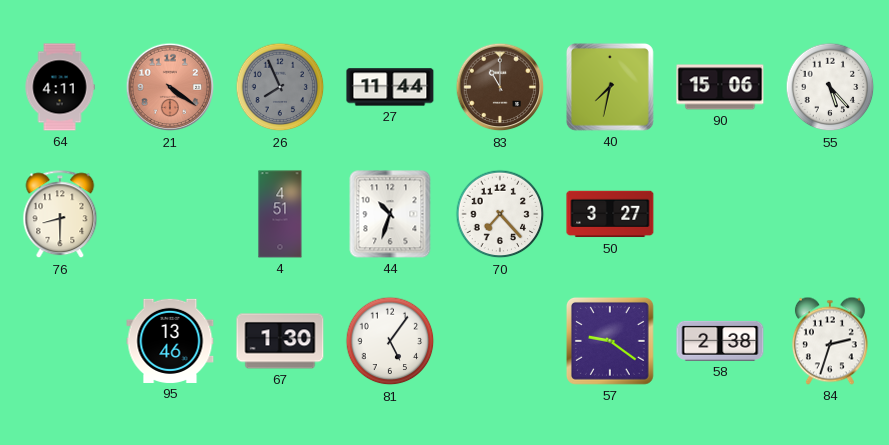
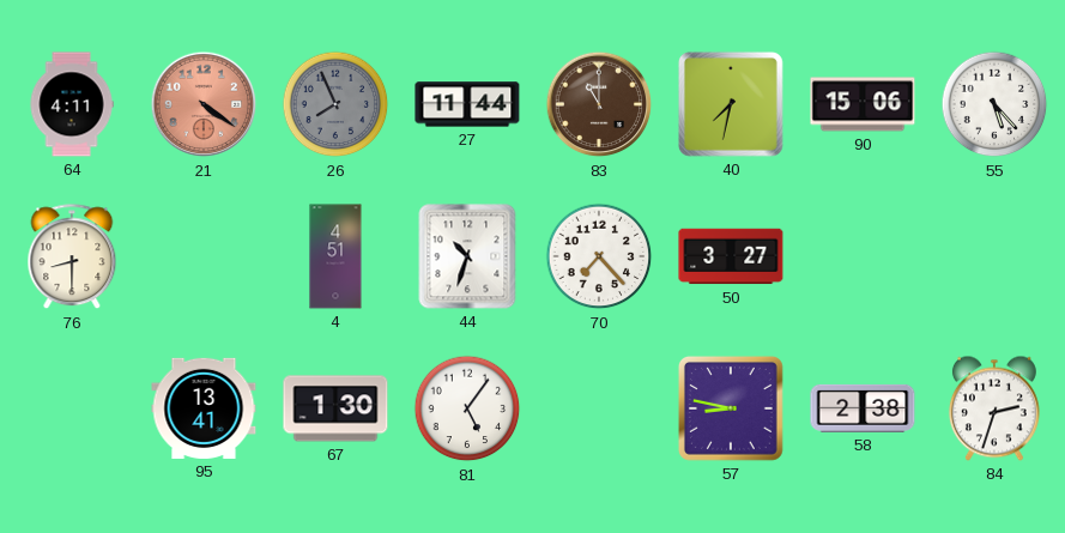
95: 13:46 -> 13:41 (204, 408)
57: 9:21 -> 8:47 (731, 408)
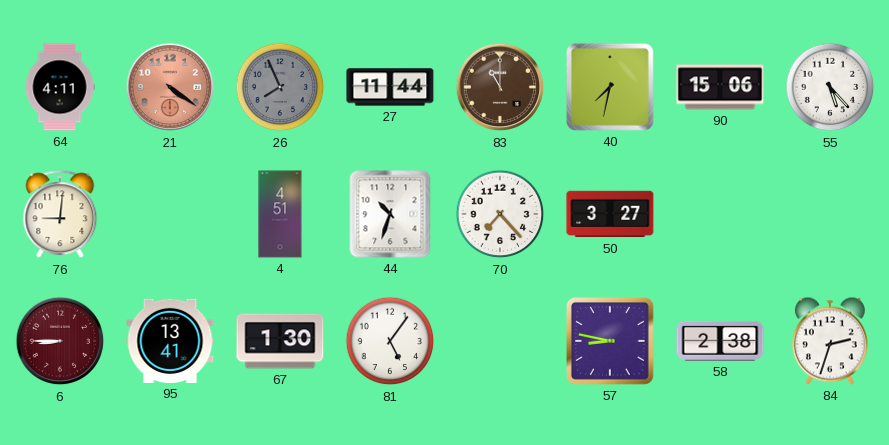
76: 8:30 -> 9:01 (60, 215)
6: none -> 8:45 (60, 341)
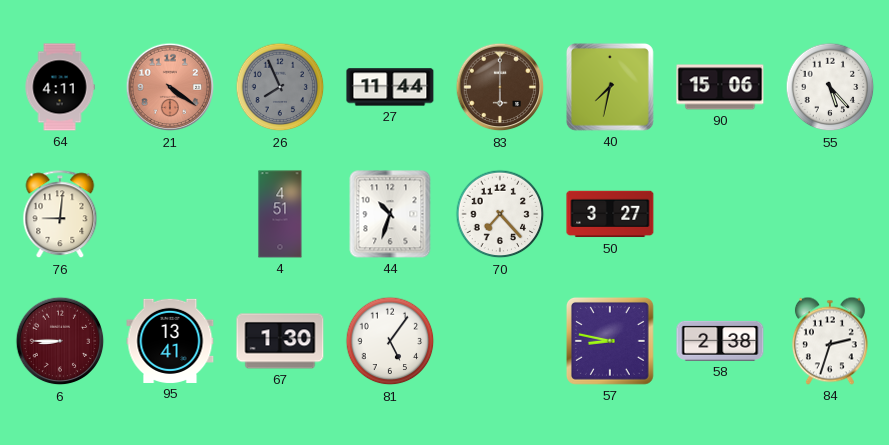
83: 11:00 -> 6:00 (500, 87)
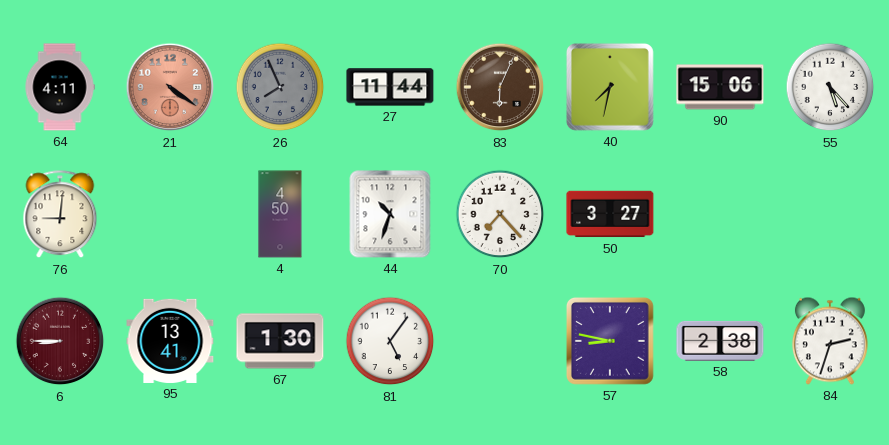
83: 6:00 -> 6:04 (500, 87)
4: 4:51 -> 4:50 (280, 214)
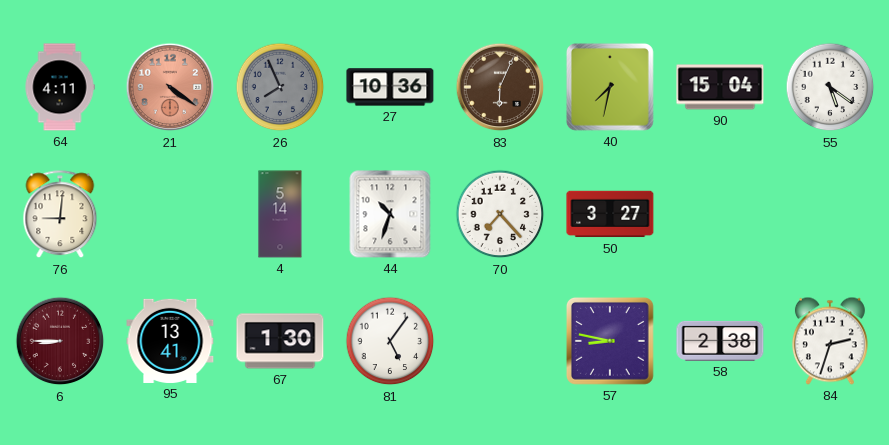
27: 11:44 -> 10:36 (390, 87)
90: 15:06 -> 15:04 (720, 87)
55: 5:23 -> 5:21 (830, 87)
4: 4:50 -> 5:14 (280, 214)
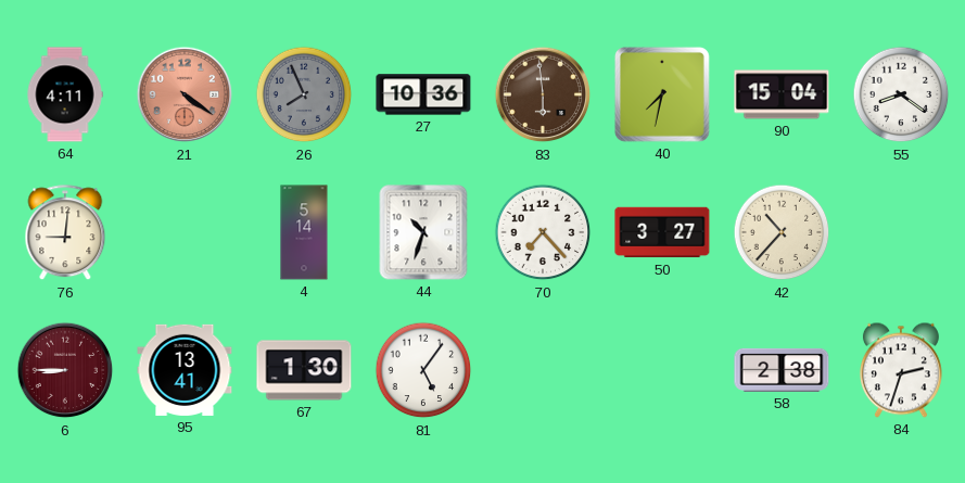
83: 6:04 -> 5:59 (543, 94)
55: 5:21 -> 8:21 (901, 94)
42: none -> 10:37 (782, 232)
57: 8:47 -> none (610, 341)
